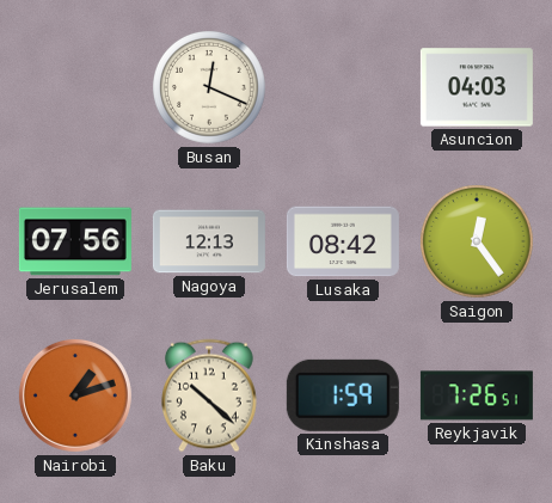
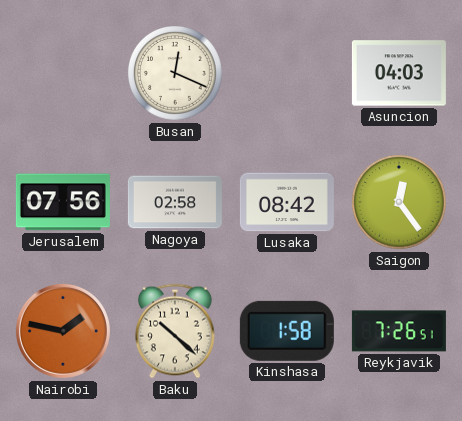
Nagoya: 12:13 -> 02:58 (175, 202)
Nairobi: 1:12 -> 1:47 (63, 331)
Kinshasa: 1:59 -> 1:58 (287, 331)
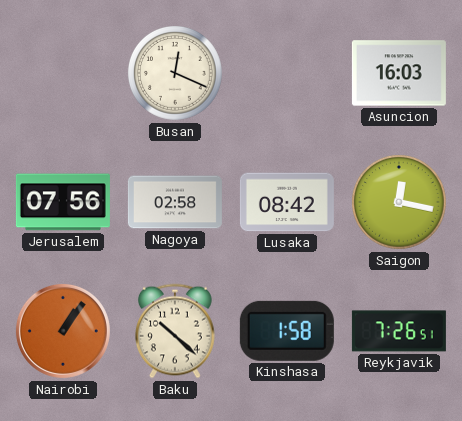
Asuncion: 04:03 -> 16:03 (399, 73)
Saigon: 12:24 -> 12:17 (400, 203)
Nairobi: 1:47 -> 1:06 (63, 331)
